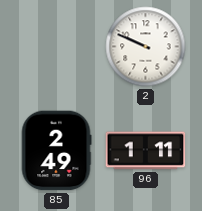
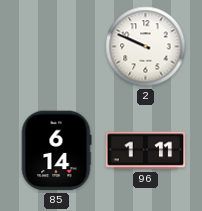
85: 2:49 -> 6:14 (56, 151)
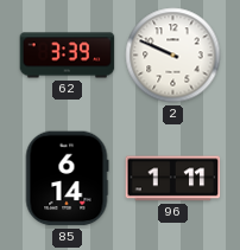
62: none -> 3:39 (68, 56)
